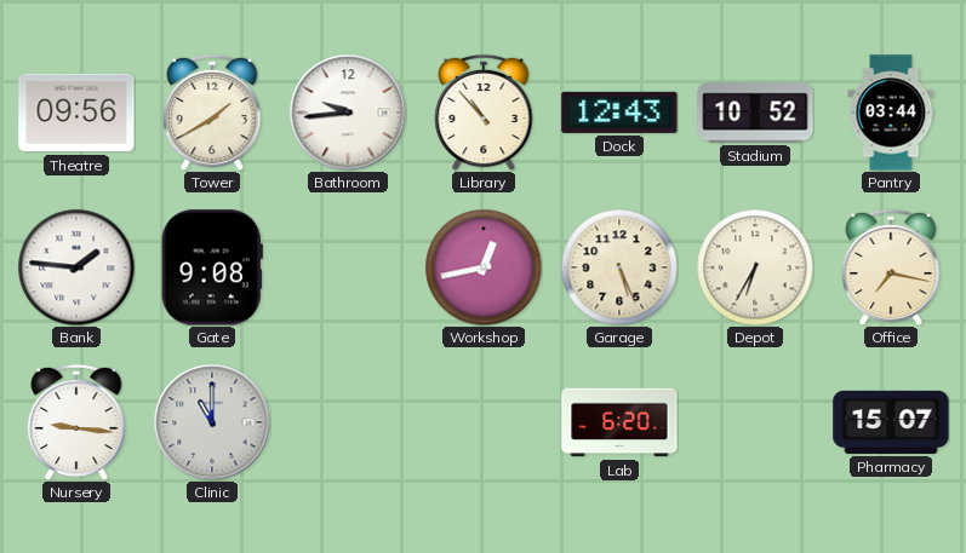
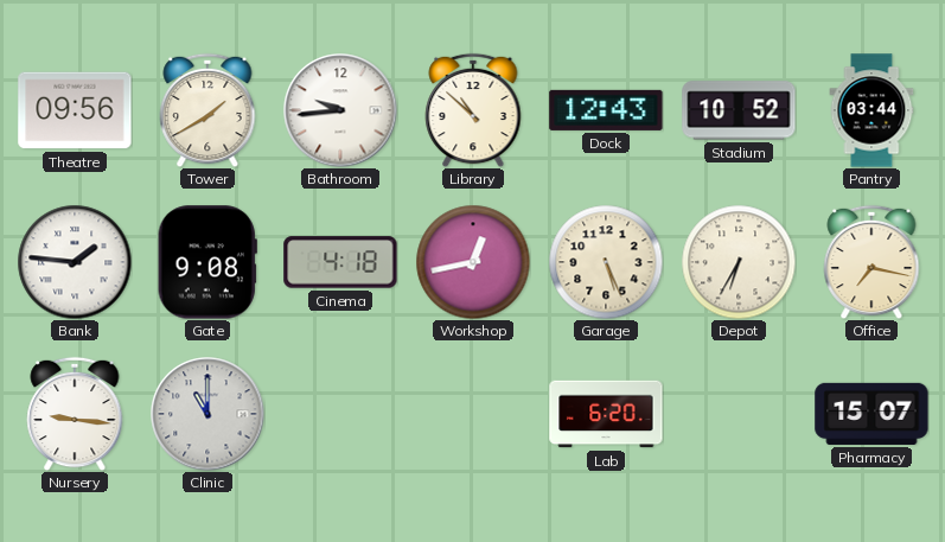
Library: 10:53 -> 10:52 (473, 110)
Cinema: none -> 4:18 (340, 262)
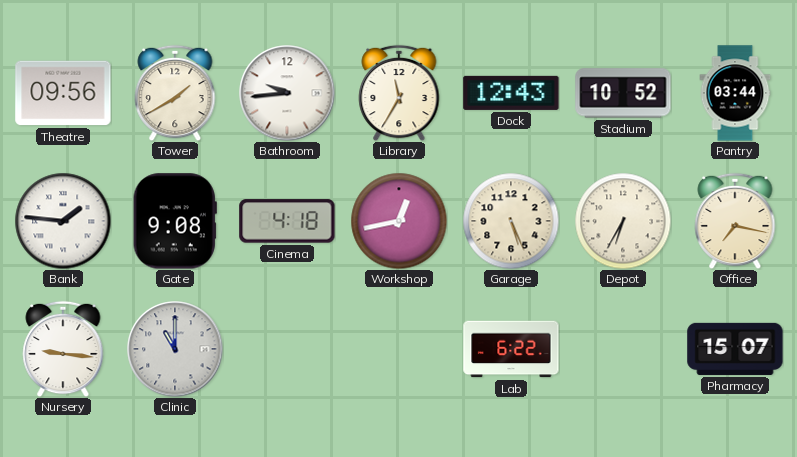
Library: 10:52 -> 11:35 (399, 93)
Lab: 6:20 -> 6:22 (511, 349)
